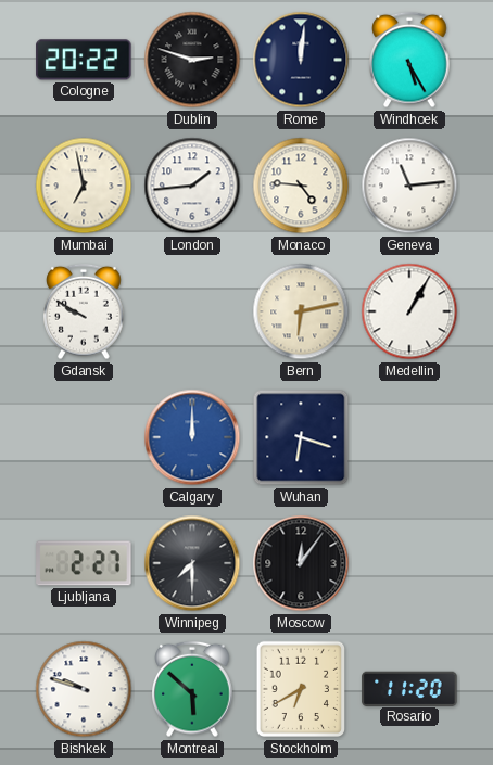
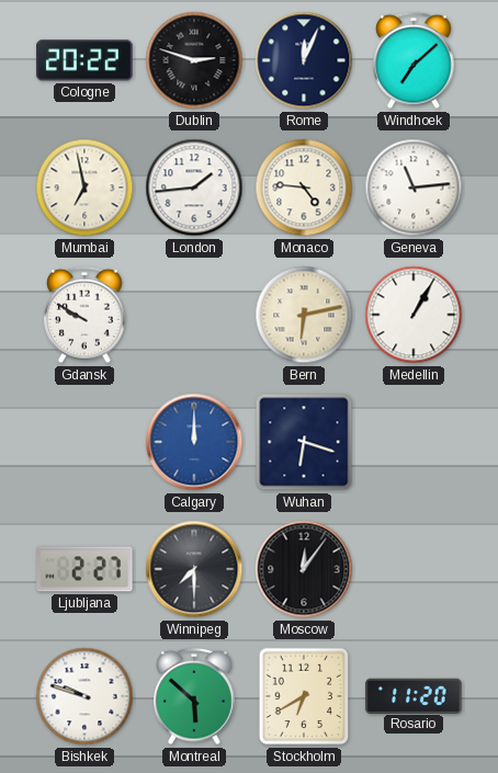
Rome: 12:01 -> 12:04 (304, 60)
Windhoek: 5:25 -> 7:08 (414, 60)
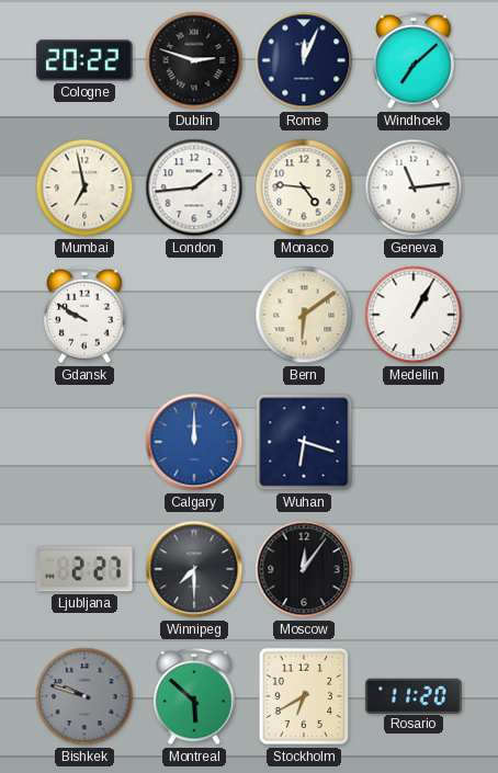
Bern: 6:13 -> 6:09 (304, 315)
Bishkek dial: white -> grey (84, 696)
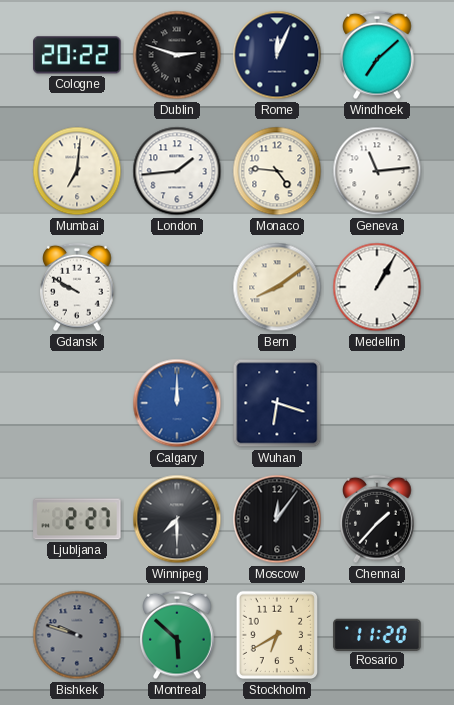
Mumbai: 6:58 -> 7:01 (77, 171)
Bern: 6:09 -> 8:09 (277, 287)
Chennai: none -> 1:37 (377, 519)
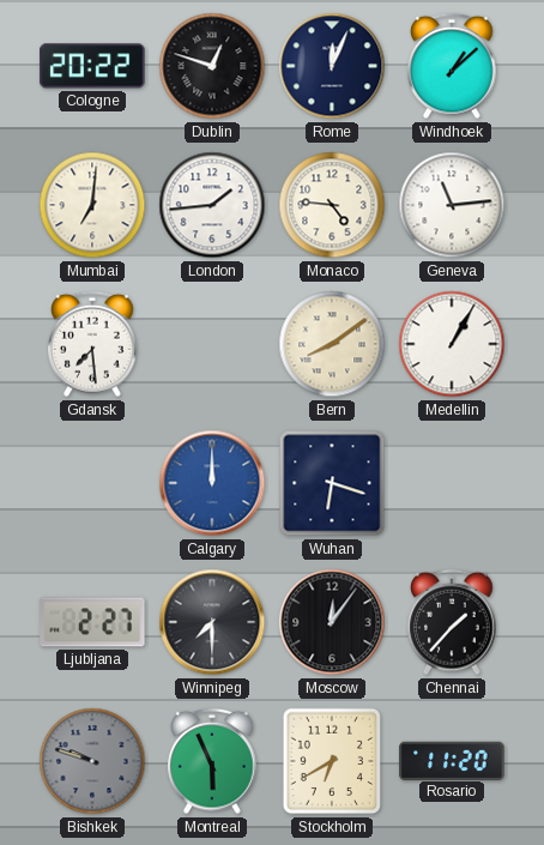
Dublin: 2:48 -> 12:48 (212, 66)
Windhoek: 7:08 -> 1:08 (452, 66)
Gdansk: 9:50 -> 7:29 (92, 344)
Montreal: 5:52 -> 5:56 (212, 761)
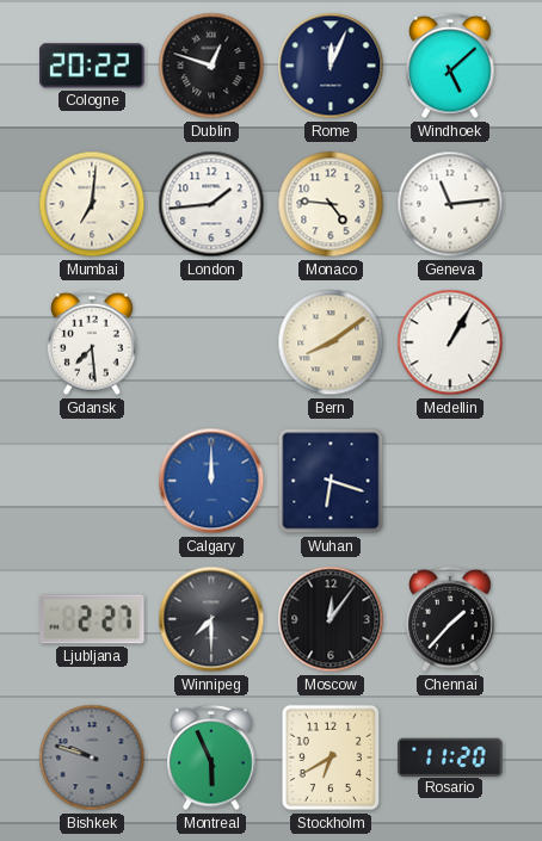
Windhoek: 1:08 -> 5:08 (450, 66)
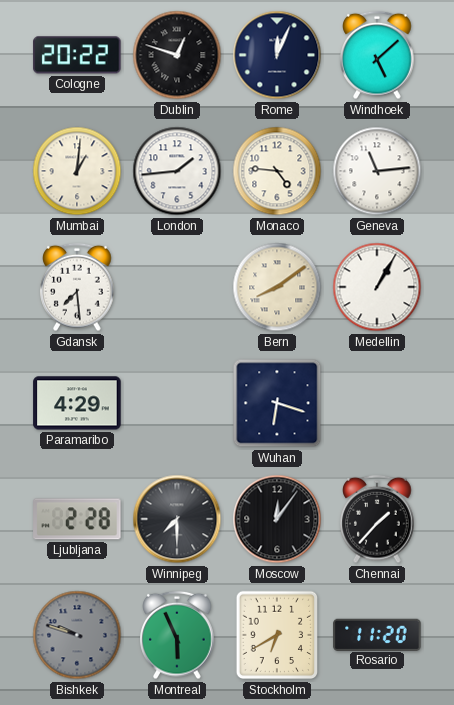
Mumbai: 7:01 -> 1:01 (77, 171)
Paramaribo: none -> 4:29 (77, 403)
Calgary: 12:00 -> none (211, 481)
Ljubljana: 2:27 -> 2:28 (77, 519)
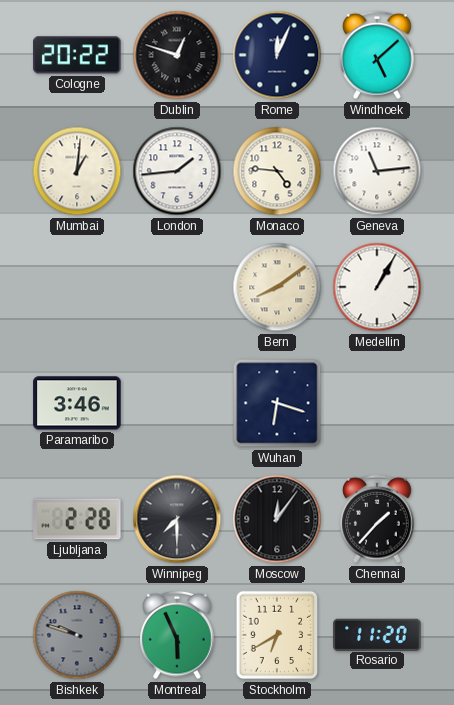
Gdansk: 7:29 -> none (77, 287)
Paramaribo: 4:29 -> 3:46 (77, 403)
